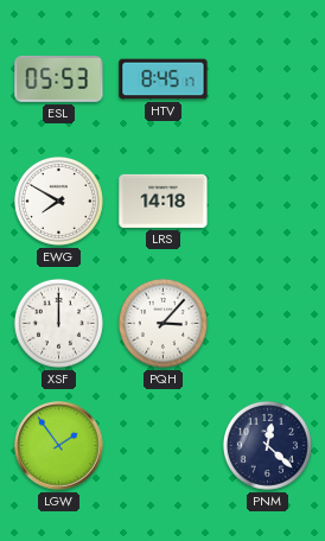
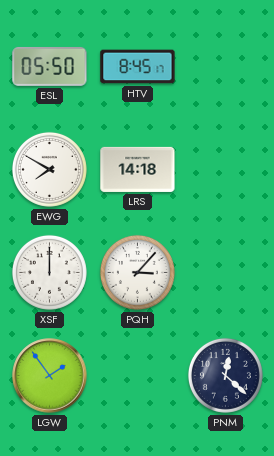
ESL: 05:53 -> 05:50 (50, 66)
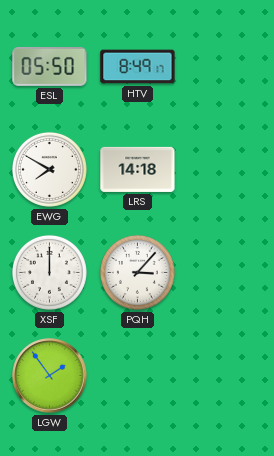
HTV: 8:45 -> 8:49 (138, 67)
PNM: 12:22 -> none (225, 375)
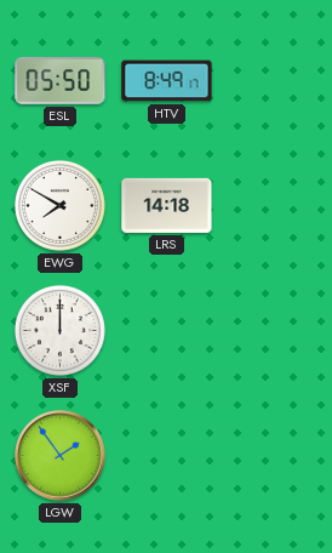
PQH: 3:07 -> none (137, 272)
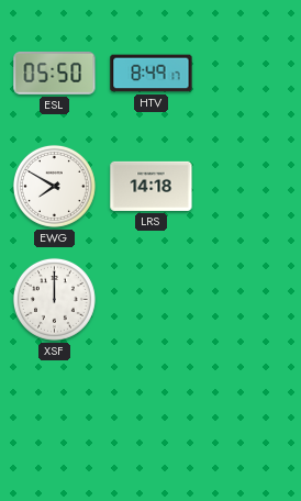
LGW: 1:54 -> none (61, 456)
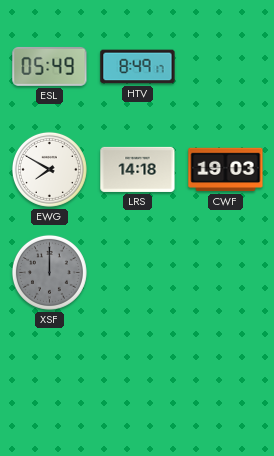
ESL: 05:50 -> 05:49 (50, 66)
CWF: none -> 19:03 (226, 170)
XSF dial: white -> grey (49, 272)
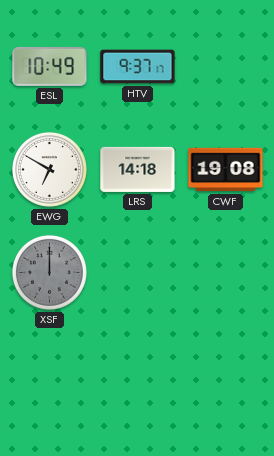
ESL: 05:49 -> 10:49 (50, 66)
HTV: 8:49 -> 9:37 (138, 67)
EWG: 7:50 -> 6:50 (49, 169)
CWF: 19:03 -> 19:08 (226, 170)
